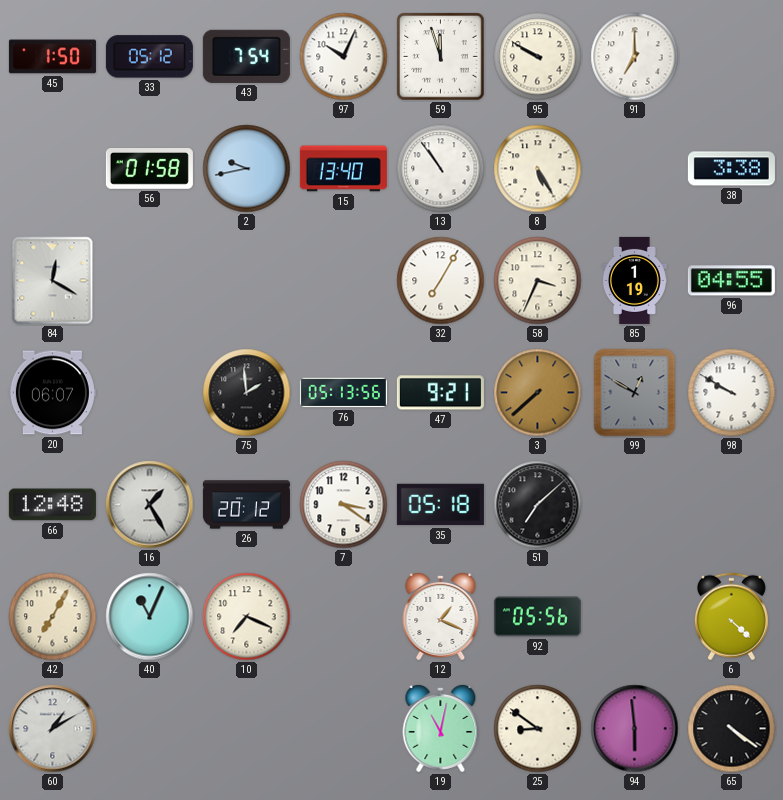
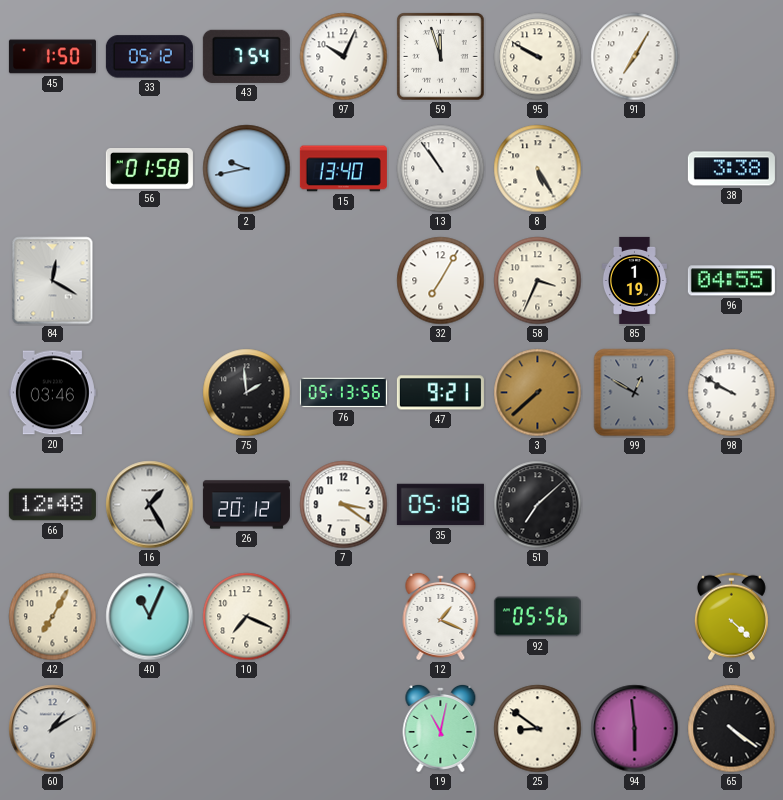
91: 7:00 -> 7:05 (635, 57)
20: 06:07 -> 03:46 (52, 393)
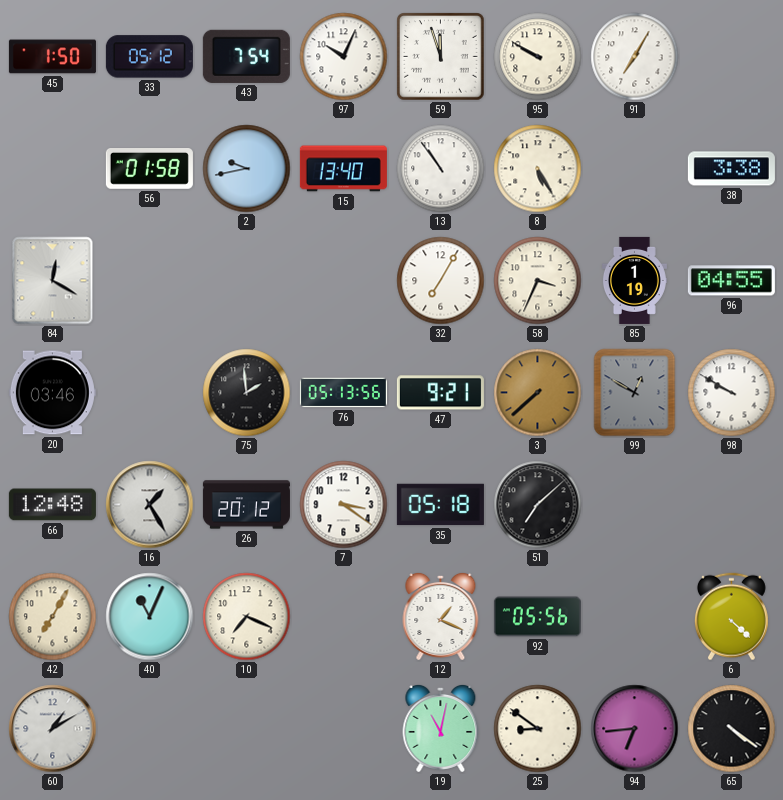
94: 5:59 -> 6:44 (635, 729)
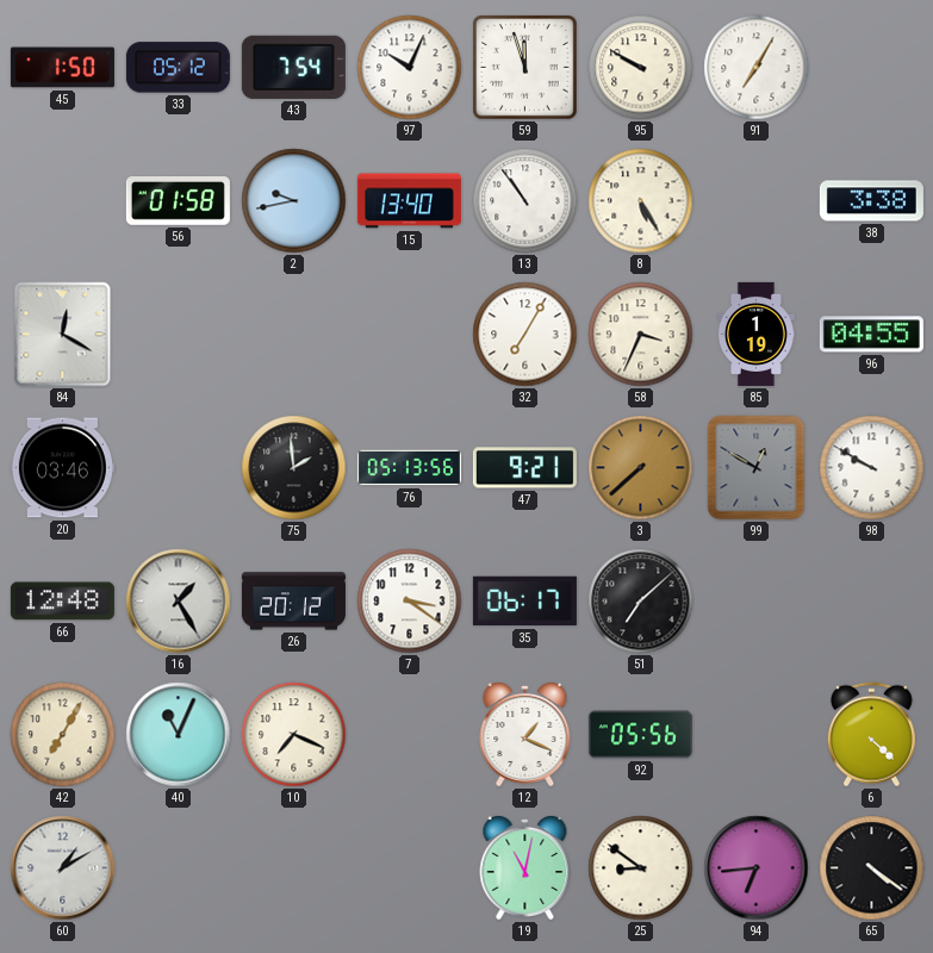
35: 05:18 -> 06:17 (524, 602)
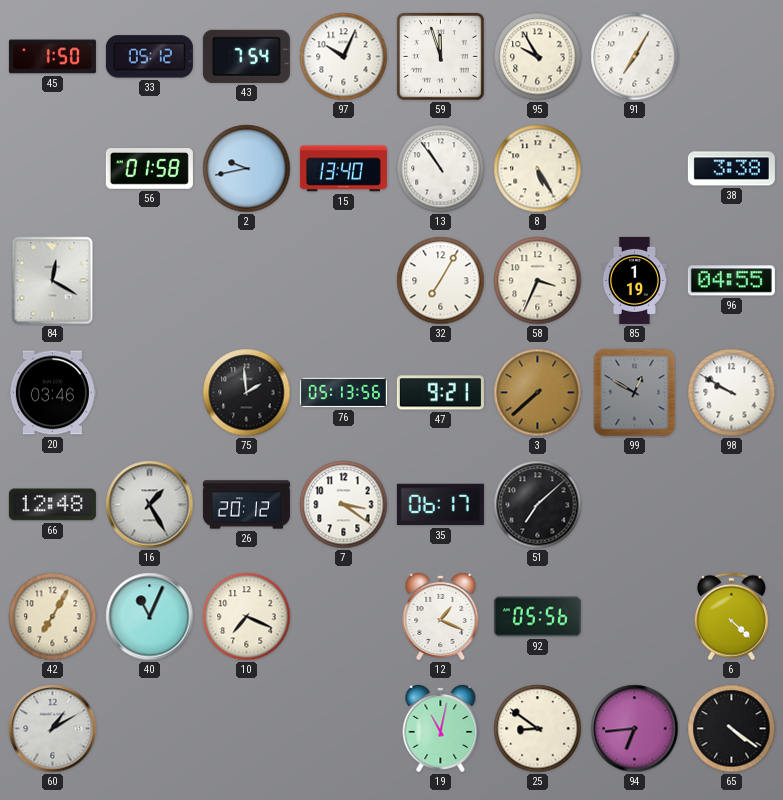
95: 9:50 -> 9:55 (538, 57)
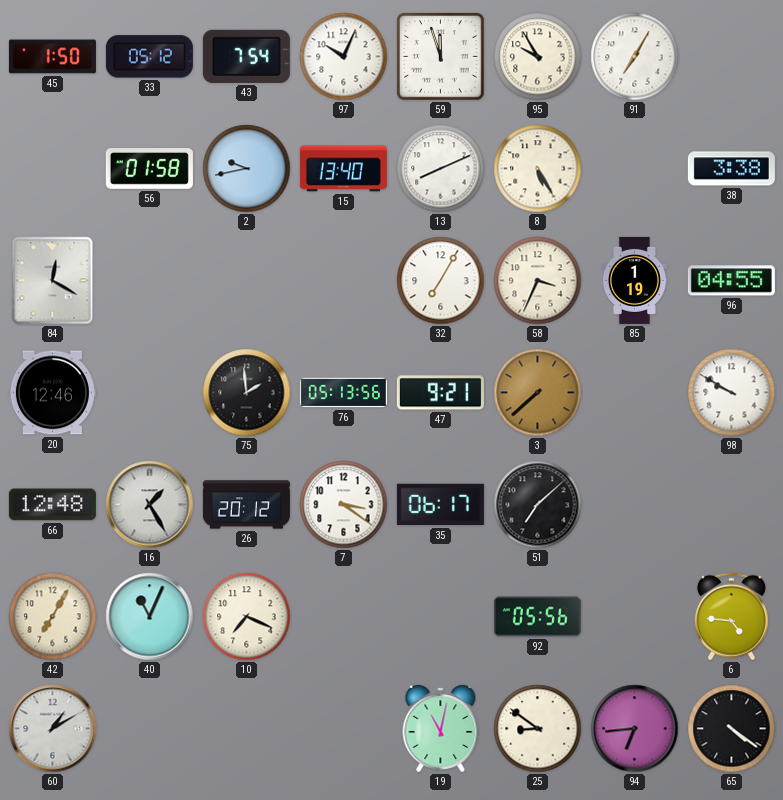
13: 10:54 -> 8:11 (441, 169)
20: 03:46 -> 12:46 (52, 393)
99: 12:50 -> none (635, 393)
12: 1:19 -> none (441, 616)
6: 4:22 -> 4:46 (731, 617)
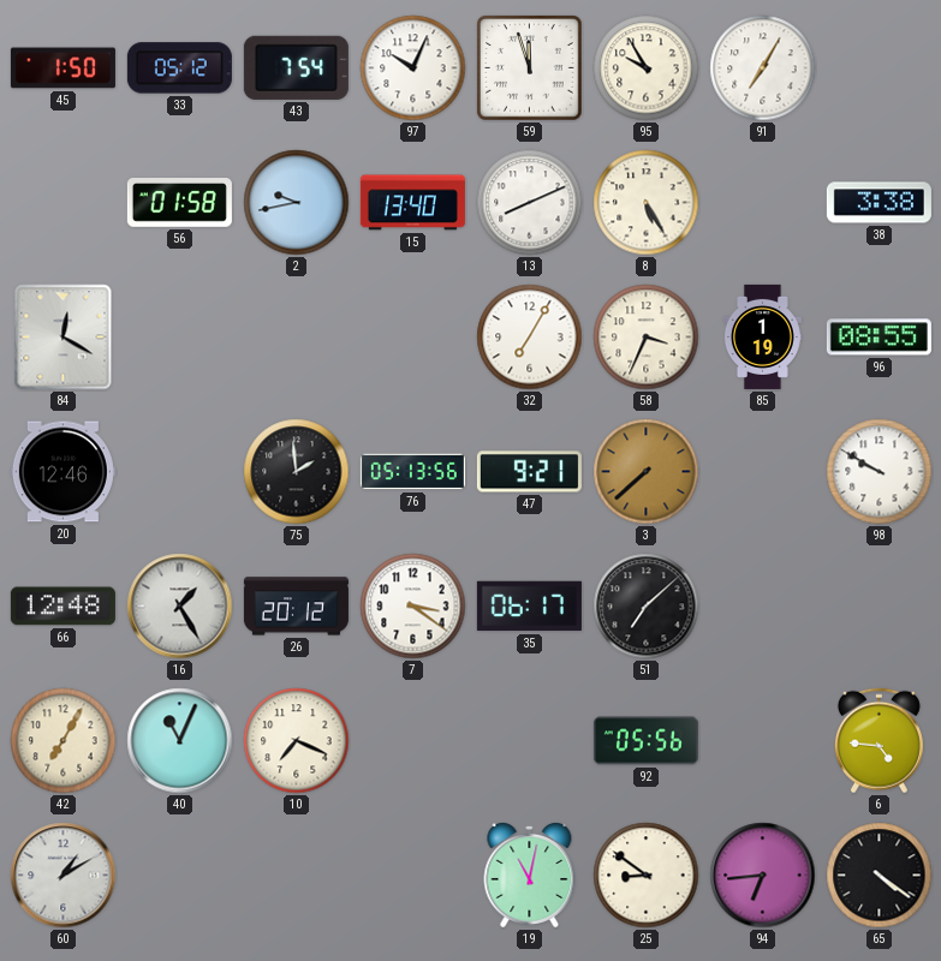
96: 04:55 -> 08:55 (879, 338)
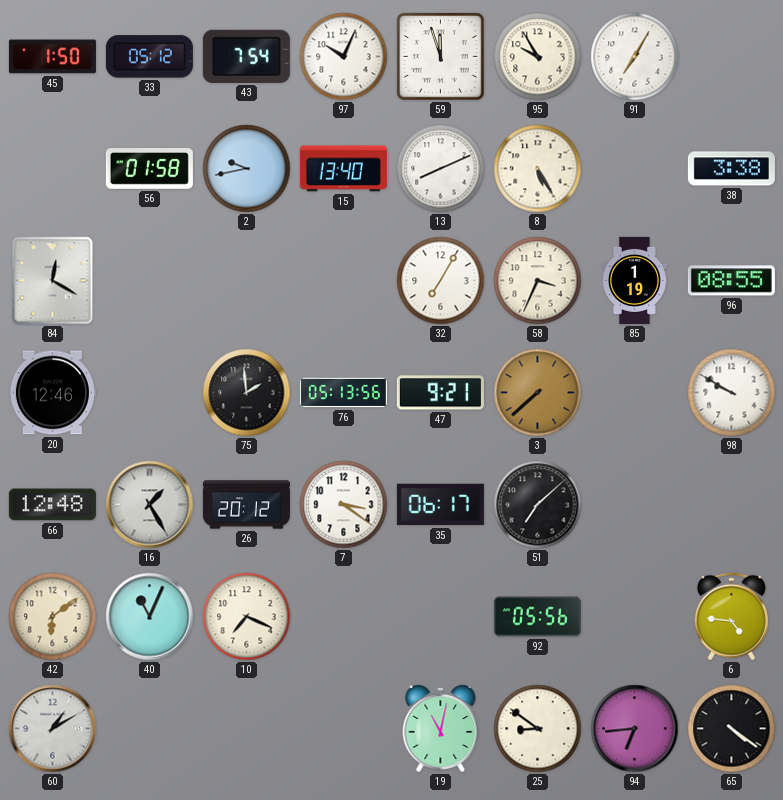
42: 7:05 -> 6:09 (53, 617)
